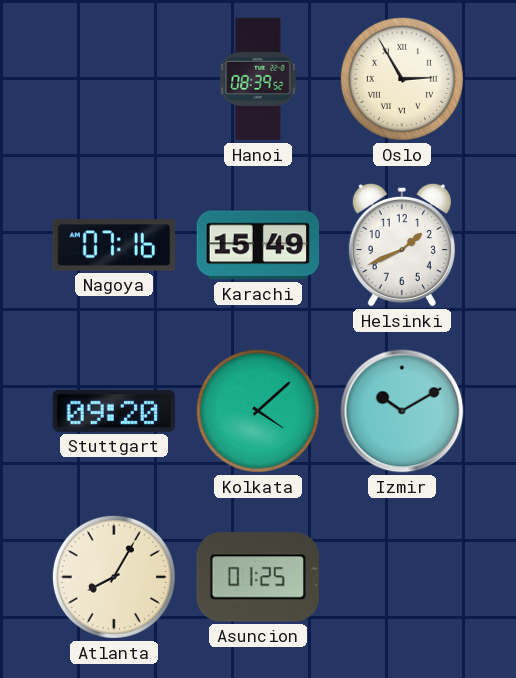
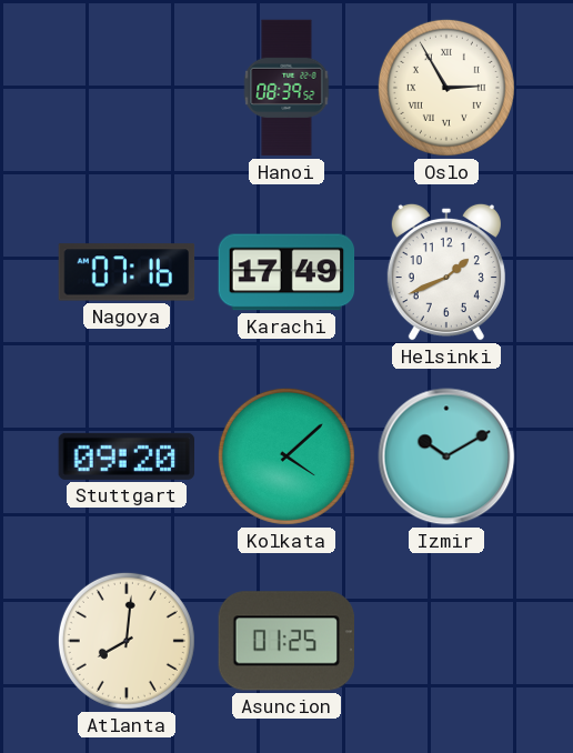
Karachi: 15:49 -> 17:49 (286, 272)
Atlanta: 8:05 -> 8:01 (127, 641)
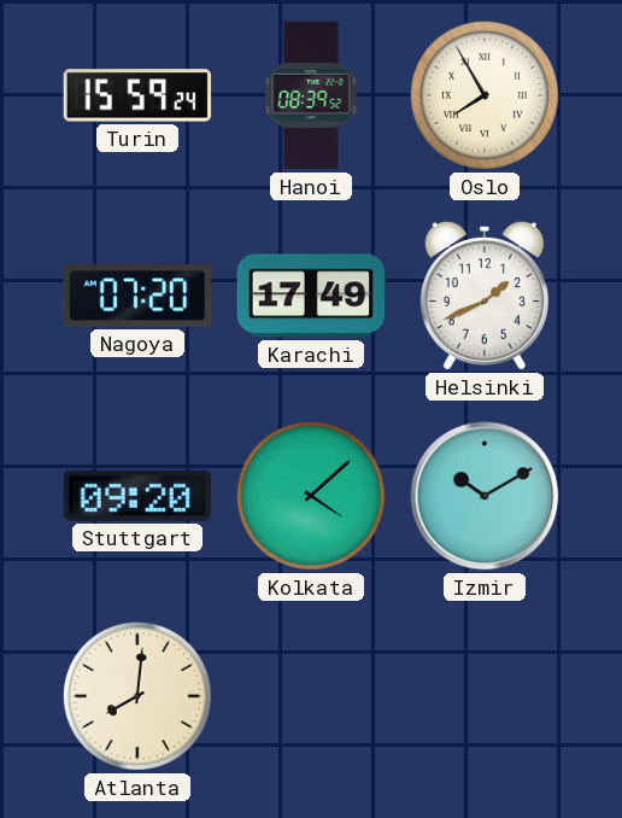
Turin: none -> 15:59 (137, 95)
Oslo: 2:55 -> 7:55 (485, 95)
Nagoya: 07:16 -> 07:20 (137, 296)
Asuncion: 01:25 -> none (285, 641)
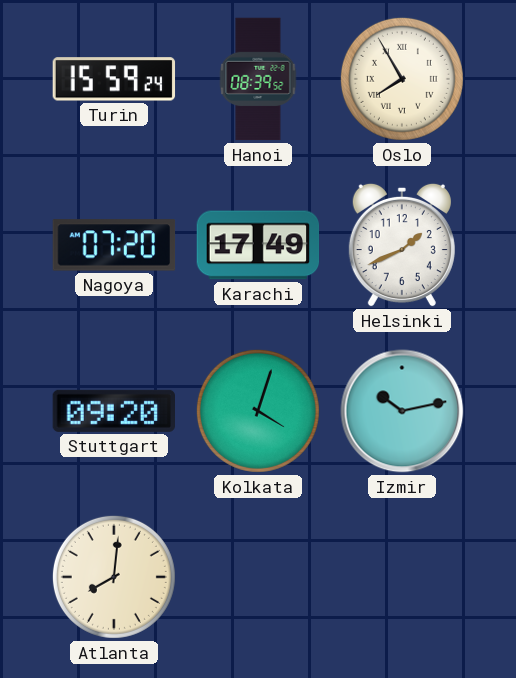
Kolkata: 4:08 -> 4:03 (258, 411)
Izmir: 10:10 -> 10:13 (402, 411)
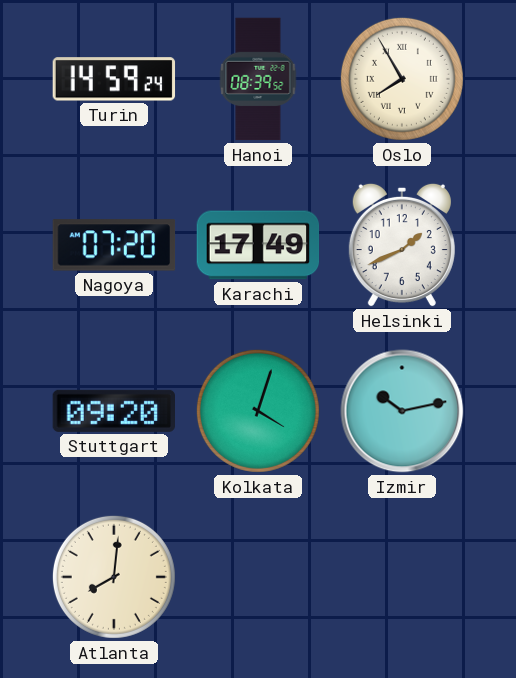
Turin: 15:59 -> 14:59 (114, 79)
